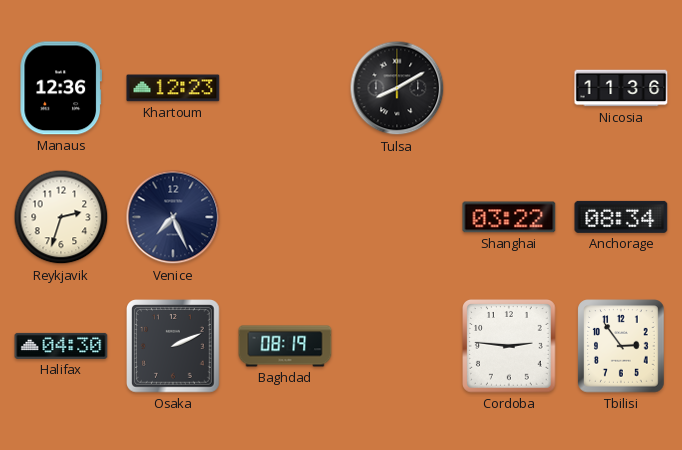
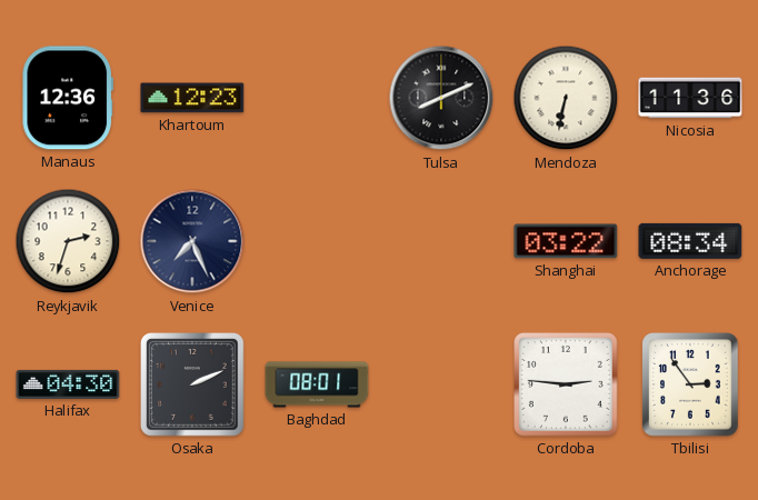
Tulsa: 8:10 -> 8:11 (441, 98)
Mendoza: none -> 6:32 (566, 98)
Baghdad: 08:19 -> 08:01 (317, 384)
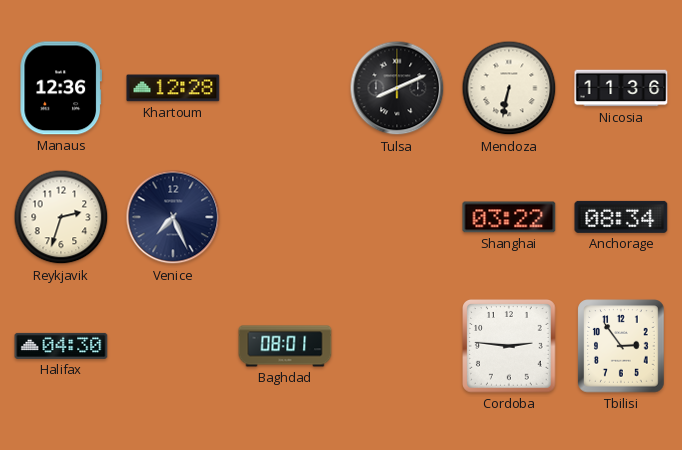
Khartoum: 12:23 -> 12:28 (173, 88)
Osaka: 2:11 -> none (193, 386)
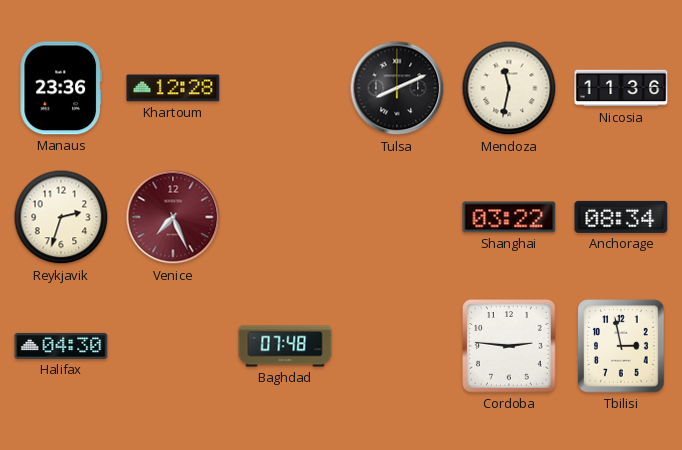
Manaus: 12:36 -> 23:36 (60, 88)
Mendoza: 6:32 -> 11:32 (509, 88)
Venice dial: navy -> burgundy (173, 217)
Baghdad: 08:01 -> 07:48 (285, 346)
Tbilisi: 2:54 -> 2:58 (621, 346)
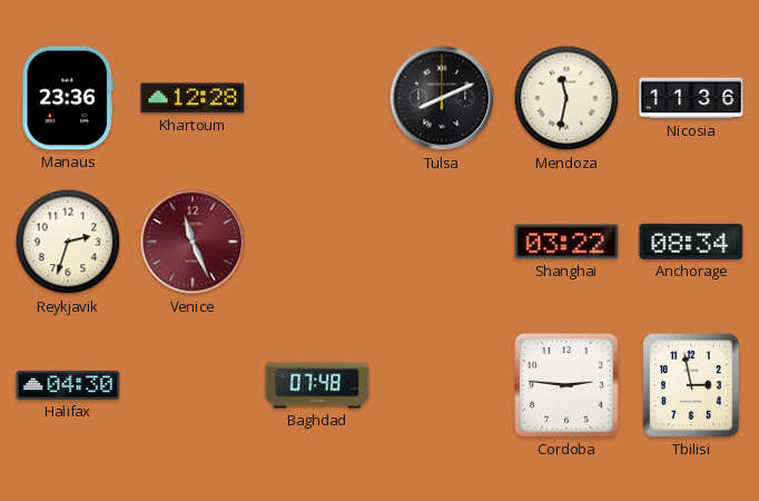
Venice: 7:26 -> 11:26 (193, 242)
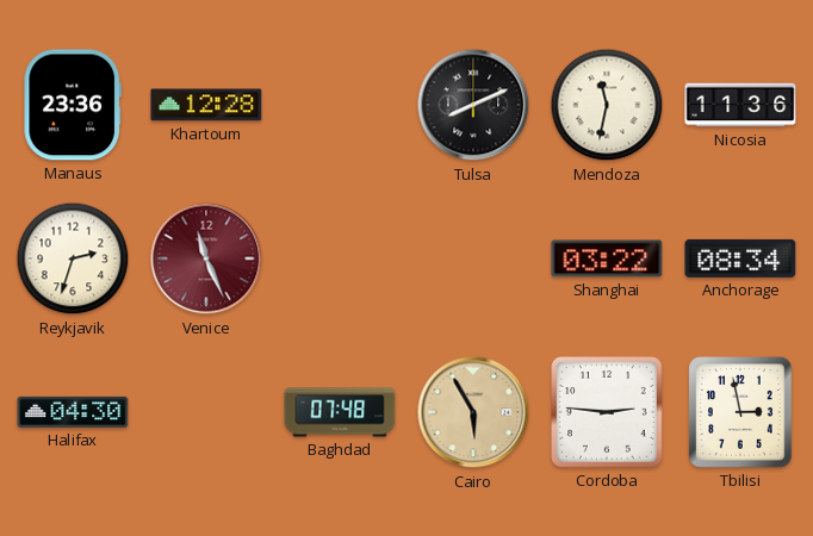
Cairo: none -> 5:55 (473, 412)
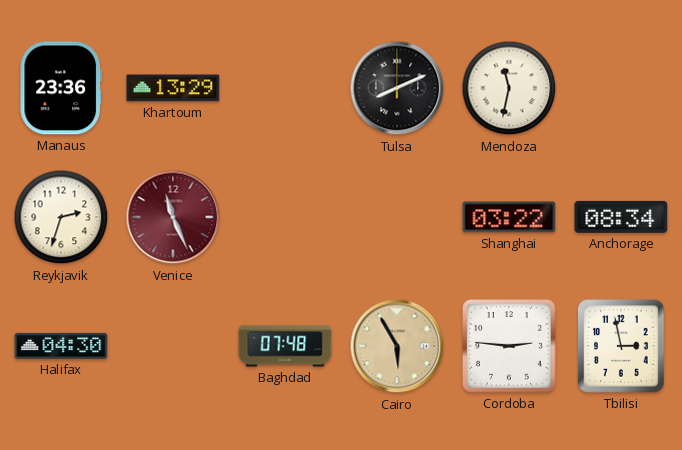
Khartoum: 12:28 -> 13:29 (173, 88)
Nicosia: 11:36 -> none (740, 105)
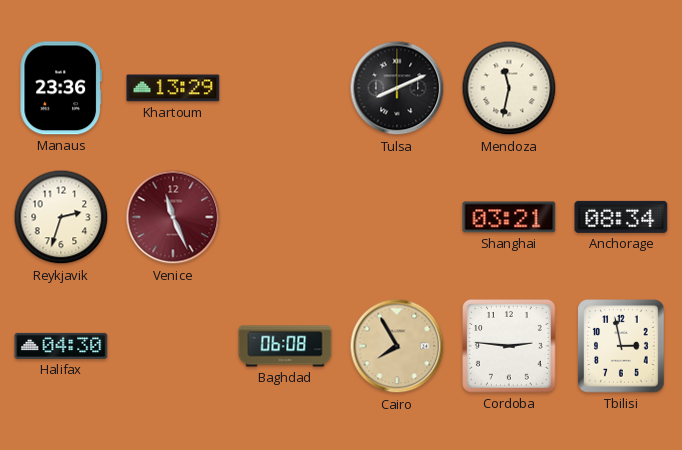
Shanghai: 03:22 -> 03:21 (509, 217)
Baghdad: 07:48 -> 06:08 (285, 346)
Cairo: 5:55 -> 7:55 (397, 346)
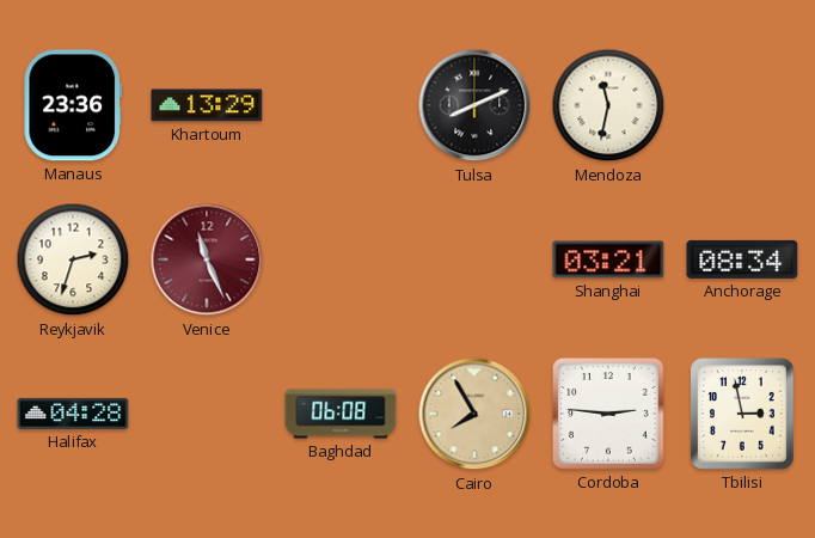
Halifax: 04:30 -> 04:28 (73, 414)
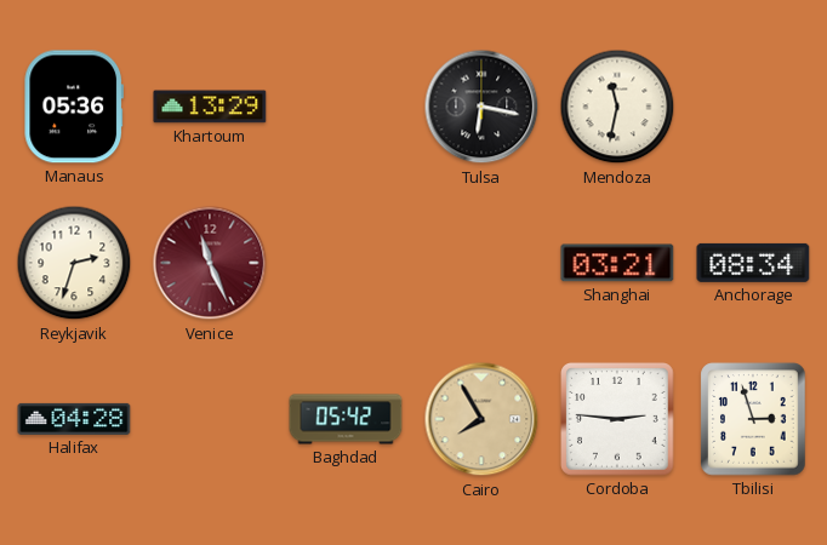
Manaus: 23:36 -> 05:36 (73, 107)
Tulsa: 8:11 -> 6:17 (481, 107)
Baghdad: 06:08 -> 05:42 (346, 419)
Tbilisi: 2:58 -> 2:57 (753, 419)
